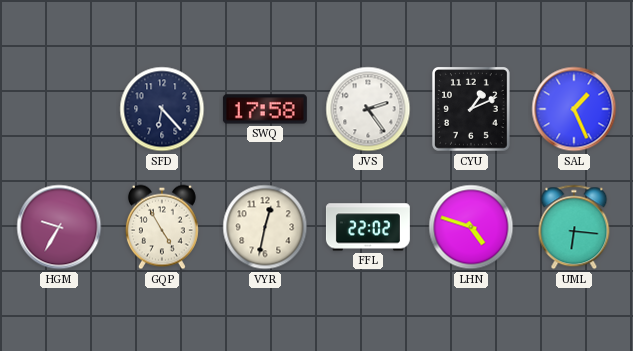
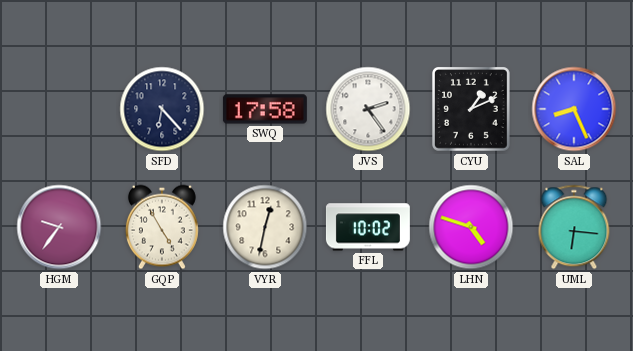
SAL: 1:26 -> 8:26 (574, 109)
HGM: 9:35 -> 9:36 (59, 227)
FFL: 22:02 -> 10:02 (368, 227)
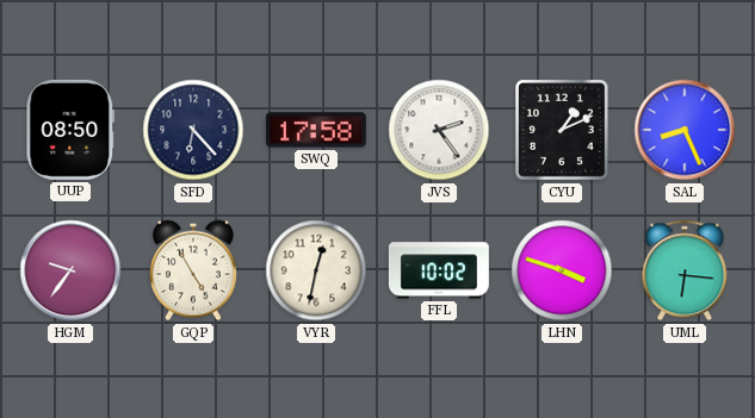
UUP: none -> 08:50 (70, 130)
LHN: 4:48 -> 3:48 (562, 270)
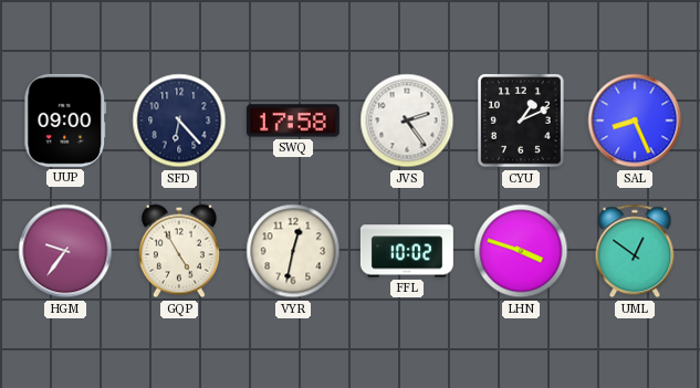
UUP: 08:50 -> 09:00 (65, 120)
UML: 6:16 -> 12:51 (635, 251)
